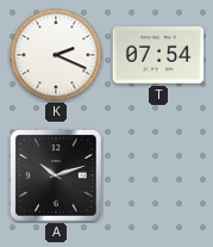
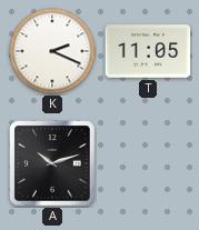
T: 07:54 -> 11:05 (148, 51)
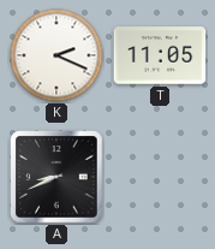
A: 10:12 -> 8:41 (56, 177)
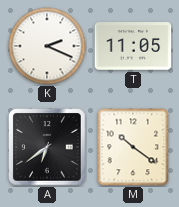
A: 8:41 -> 6:39 (47, 147)
M: none -> 10:21 (133, 147)
